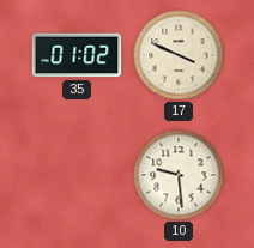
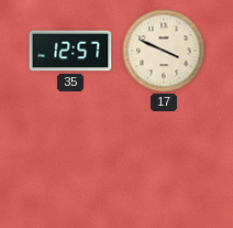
35: 01:02 -> 12:57 (70, 51)
10: 9:29 -> none (179, 175)
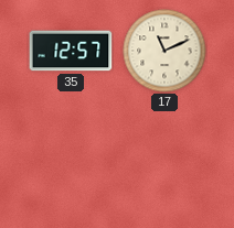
17: 3:49 -> 11:11 (164, 51)
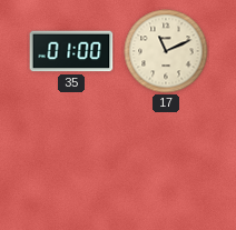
35: 12:57 -> 01:00 (71, 51)
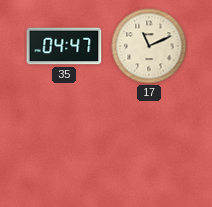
35: 01:00 -> 04:47 (64, 46)
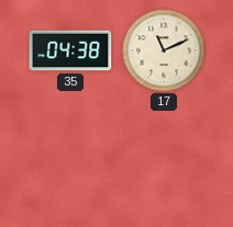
35: 04:47 -> 04:38 (70, 50)
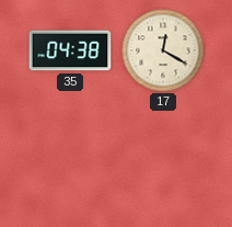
17: 11:11 -> 12:20 (163, 50)
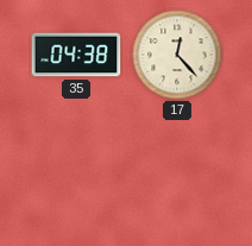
17: 12:20 -> 12:23 (177, 55)
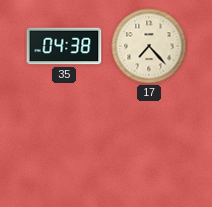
17: 12:23 -> 7:23 (149, 46)
